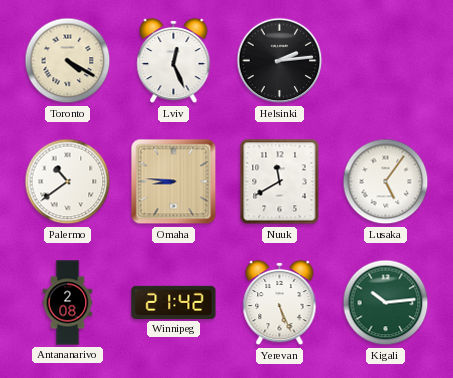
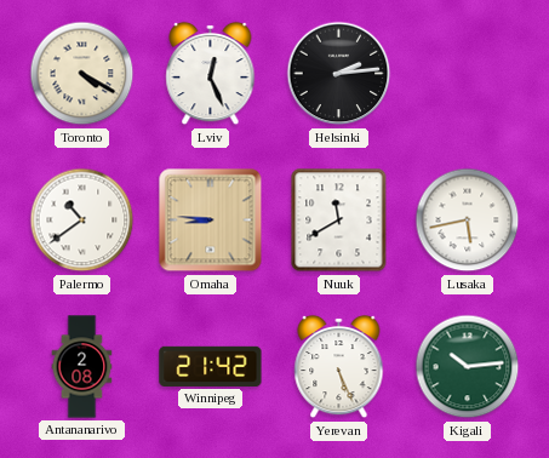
Lusaka: 5:06 -> 5:43 (468, 221)
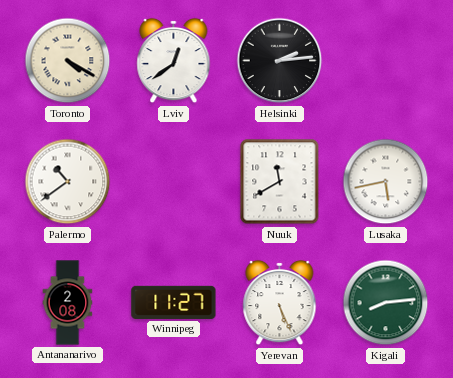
Lviv: 12:26 -> 12:39 (174, 61)
Omaha: 8:46 -> none (211, 221)
Winnipeg: 21:42 -> 11:27 (174, 302)
Kigali: 10:14 -> 8:14 (386, 303)
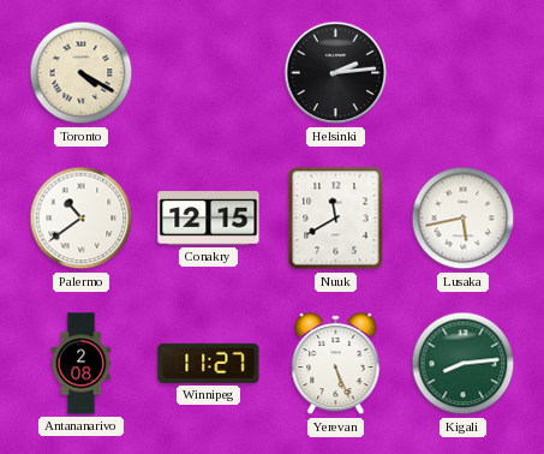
Lviv: 12:39 -> none (174, 61)
Conakry: none -> 12:15 (209, 219)
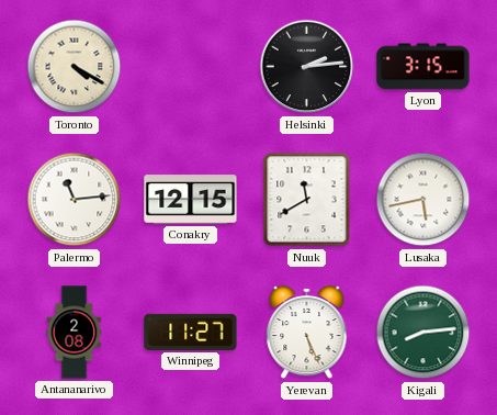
Lyon: none -> 3:15 (423, 67)
Palermo: 10:39 -> 11:14 (75, 200)
